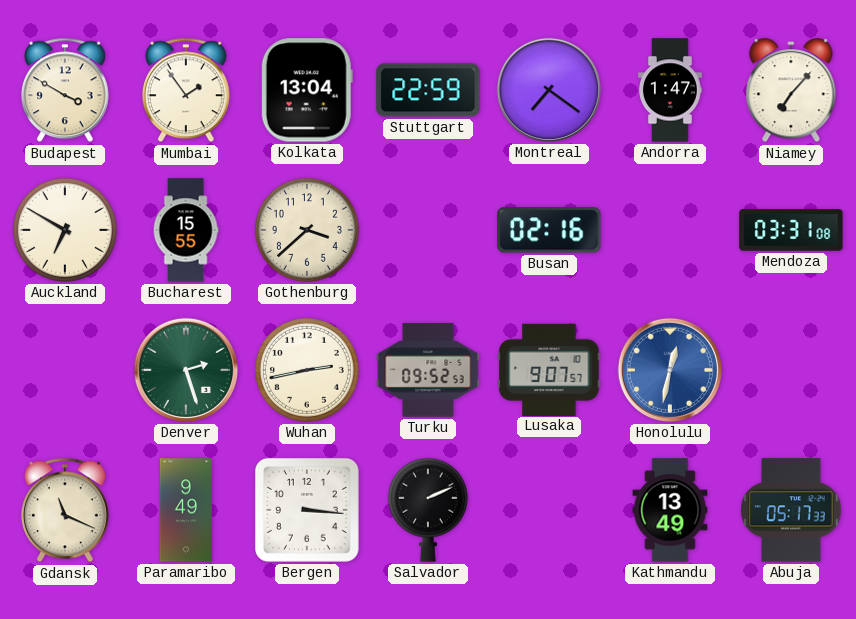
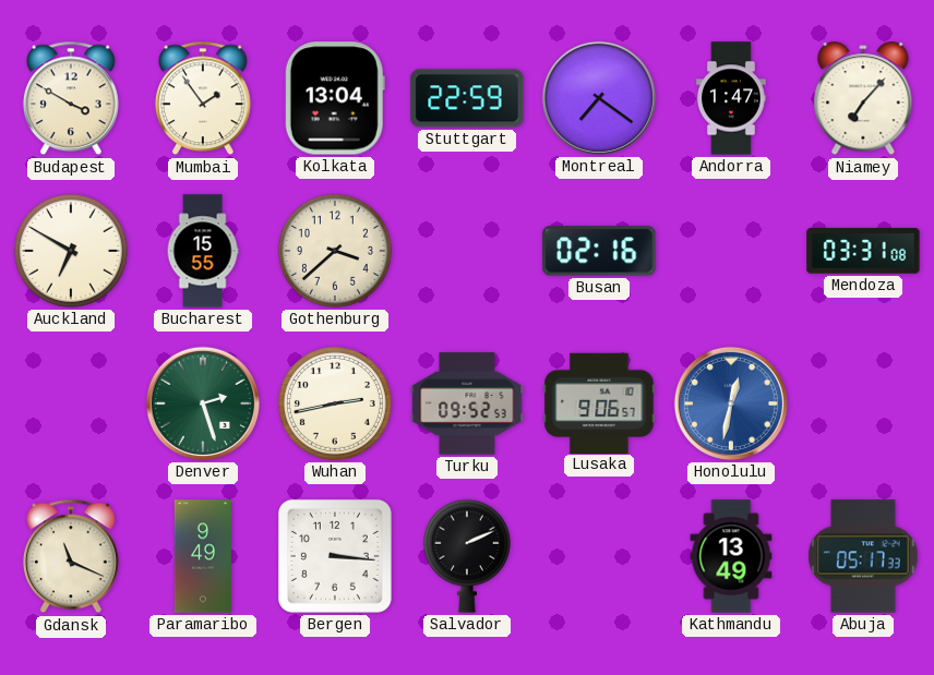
Lusaka: 9:07 -> 9:06 (599, 402)
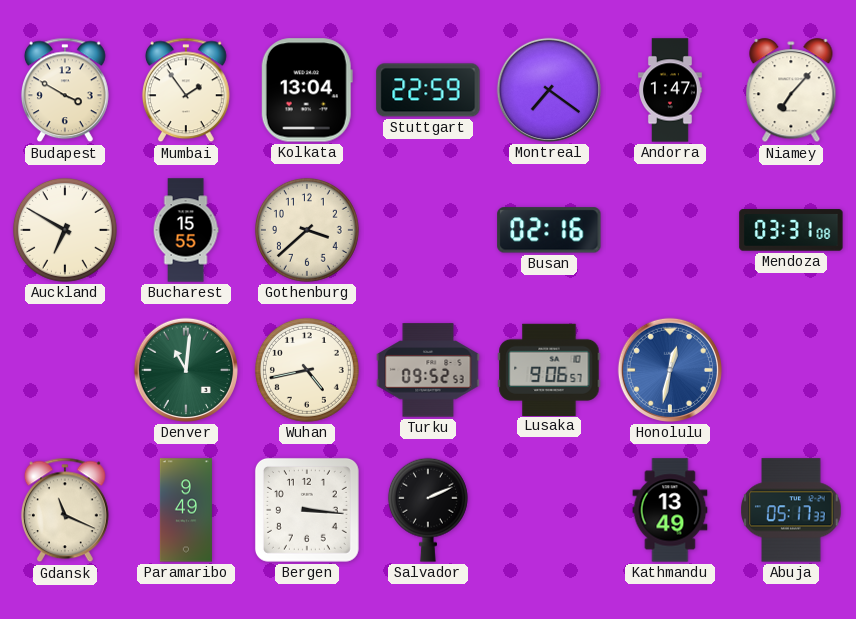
Denver: 2:27 -> 11:01 (186, 370)
Wuhan: 2:43 -> 4:43 (307, 370)
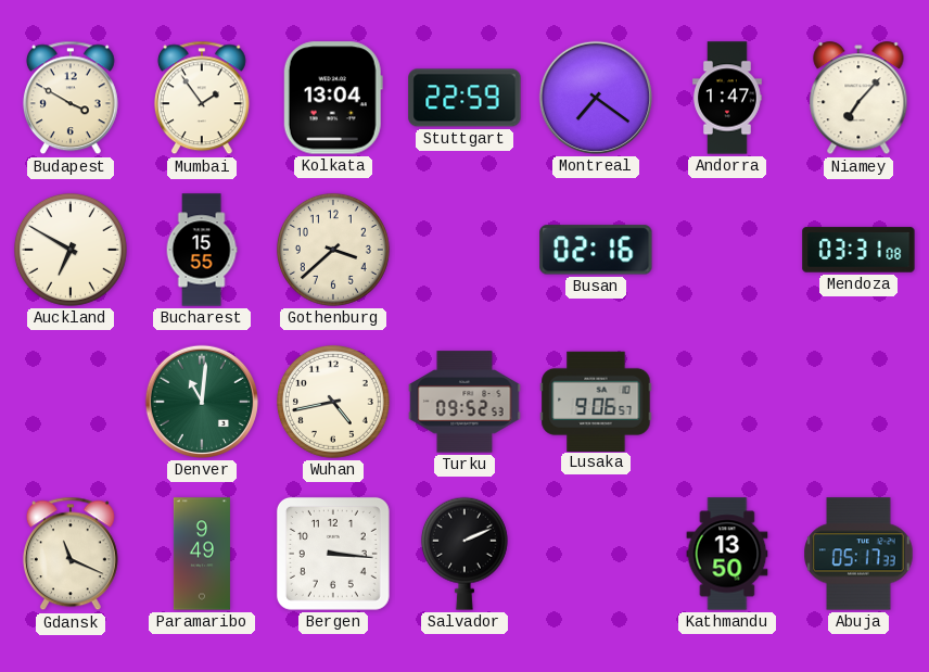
Honolulu: 12:32 -> none (670, 370)
Kathmandu: 13:49 -> 13:50 (727, 554)
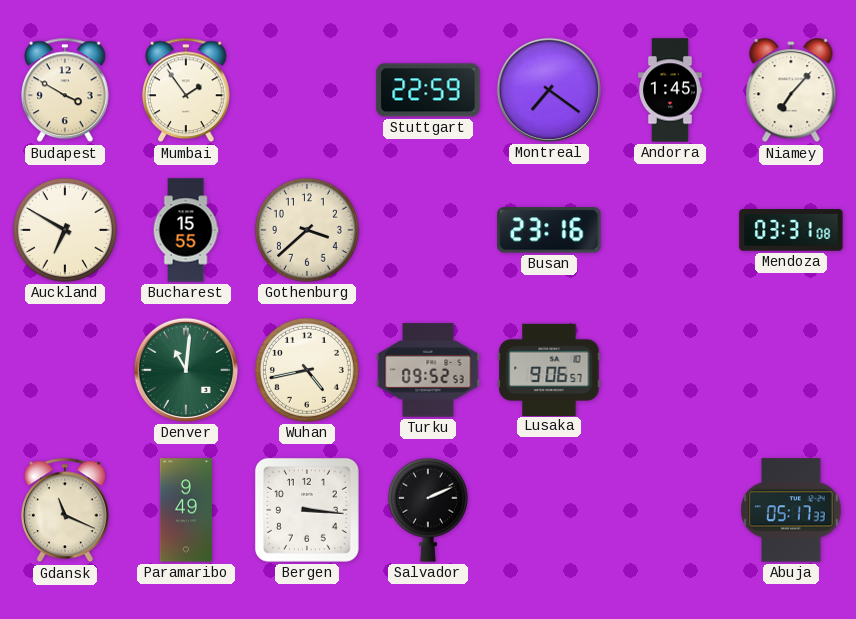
Kolkata: 13:04 -> none (333, 98)
Andorra: 1:47 -> 1:45 (671, 90)
Busan: 02:16 -> 23:16 (549, 230)
Kathmandu: 13:50 -> none (727, 554)
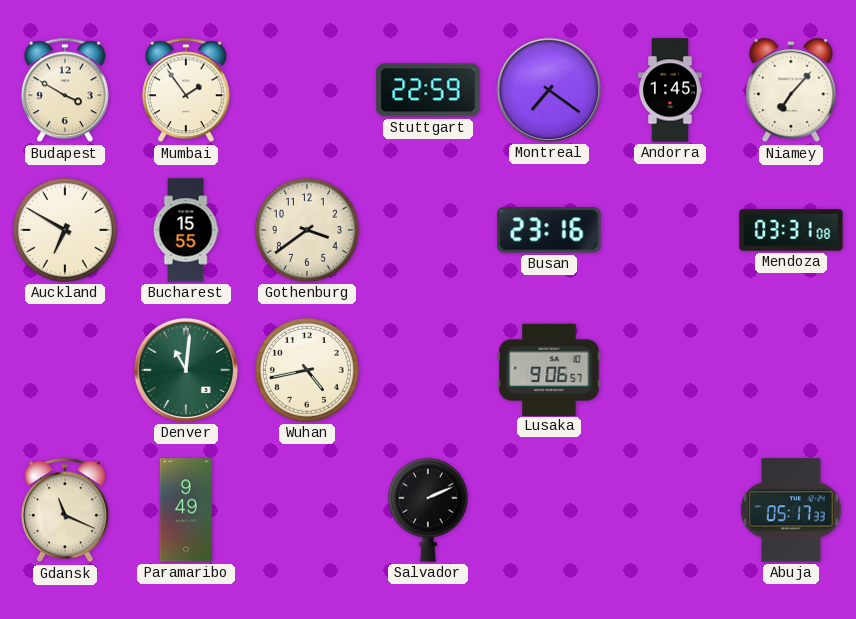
Gothenburg: 3:38 -> 3:39 (307, 230)
Turku: 09:52 -> none (428, 370)
Bergen: 3:16 -> none (307, 510)
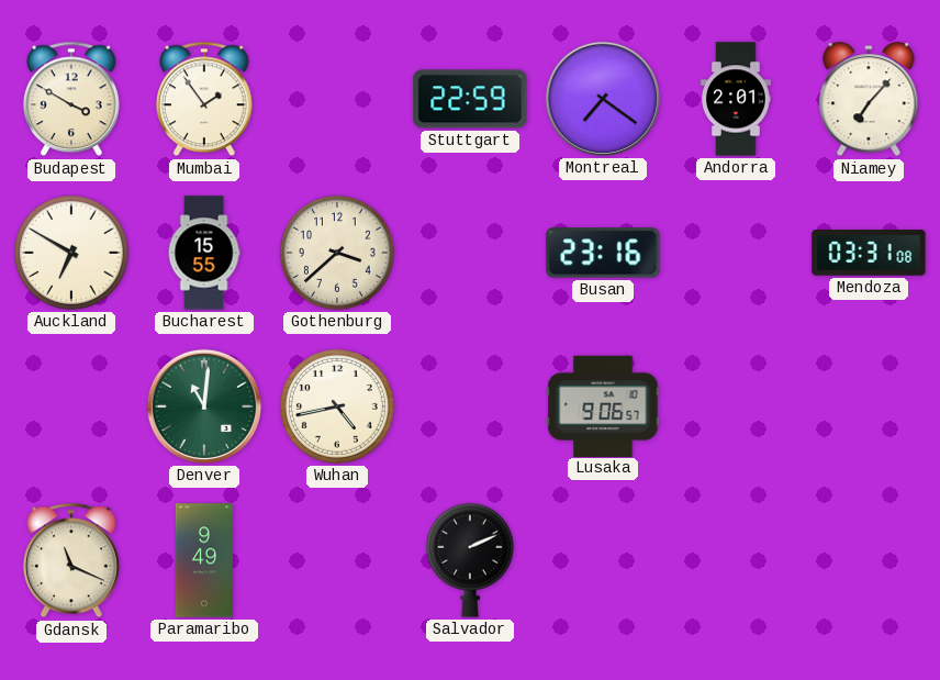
Andorra: 1:45 -> 2:01 (737, 99)
Gothenburg: 3:39 -> 3:38 (337, 253)
Abuja: 05:17 -> none (791, 510)
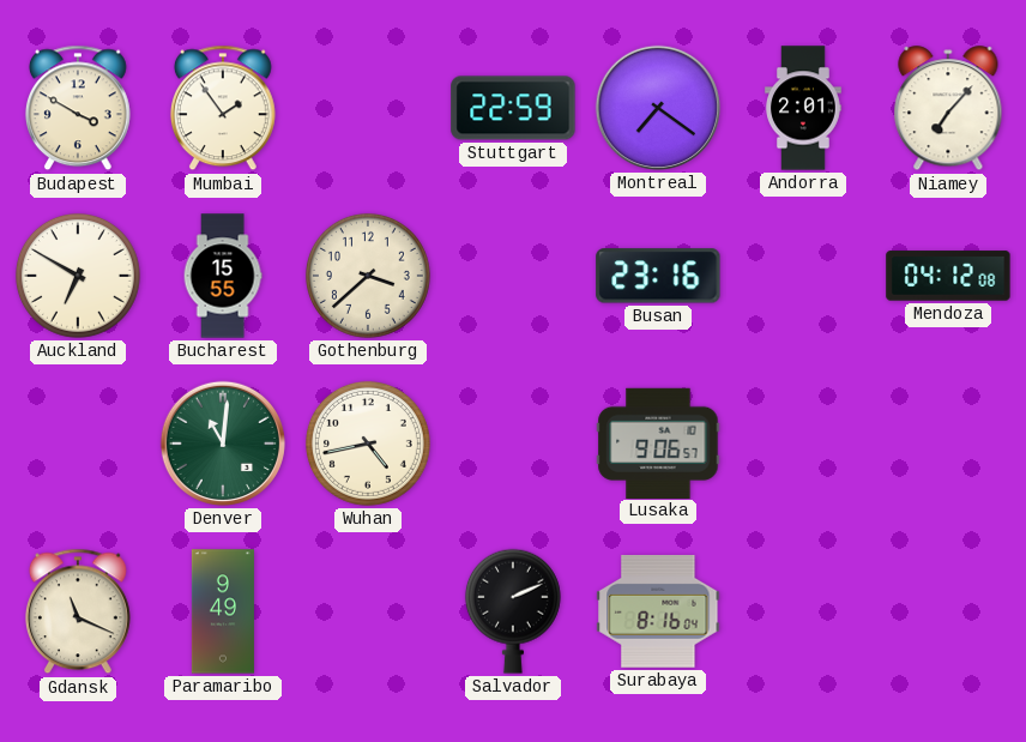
Mendoza: 03:31 -> 04:12 (948, 276)
Surabaya: none -> 8:16 (658, 611)
